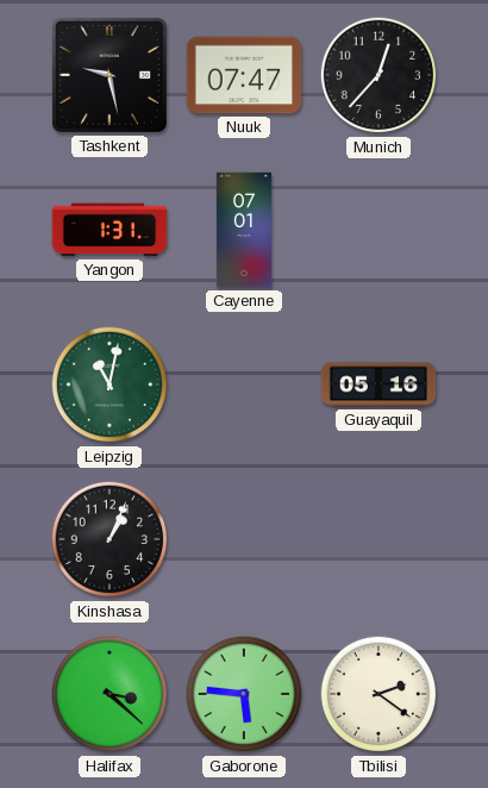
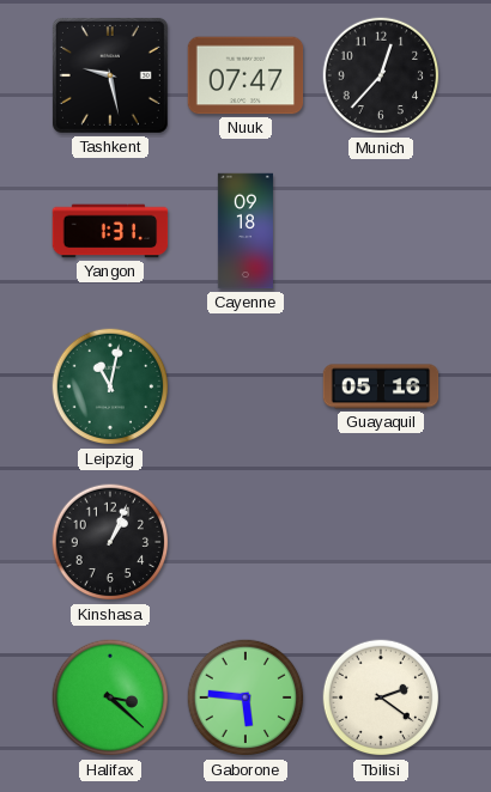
Cayenne: 07:01 -> 09:18 (245, 231)
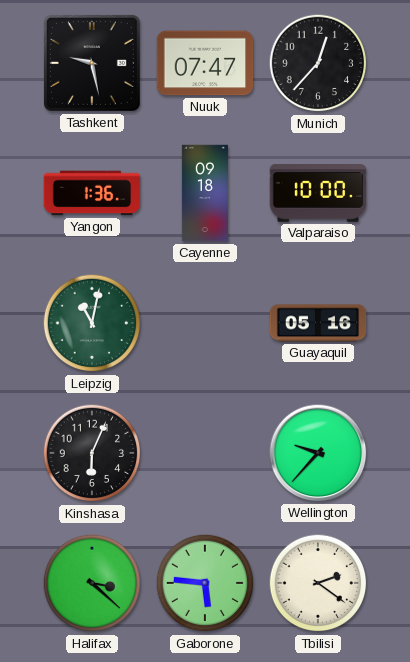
Yangon: 1:31 -> 1:36 (92, 193)
Valparaiso: none -> 10:00 (318, 193)
Kinshasa: 1:04 -> 6:04 (92, 453)
Wellington: none -> 9:37 (318, 453)
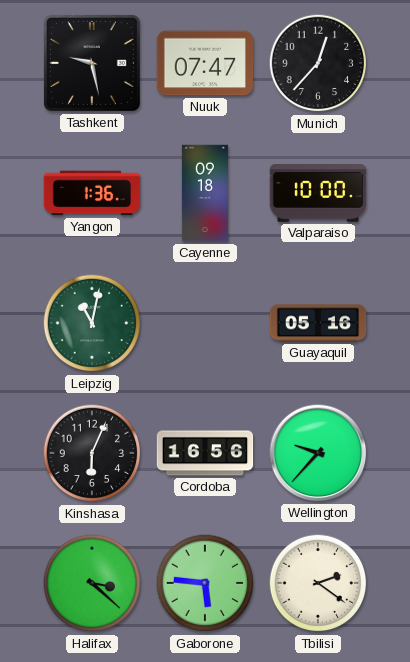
Cordoba: none -> 16:56 (205, 453)
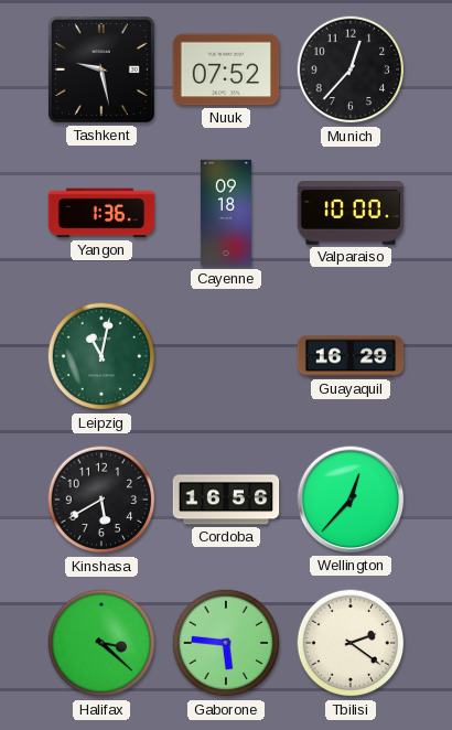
Nuuk: 07:47 -> 07:52 (226, 69)
Guayaquil: 05:16 -> 16:29 (351, 356)
Kinshasa: 6:04 -> 5:40 (101, 500)
Wellington: 9:37 -> 12:37 (351, 500)
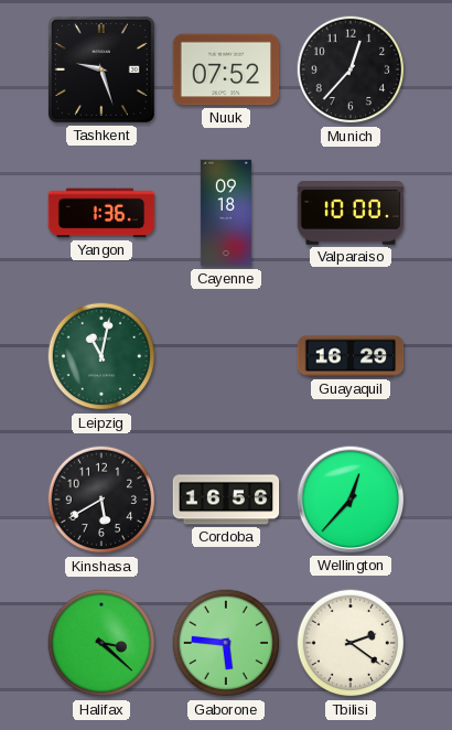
Tashkent: 9:28 -> 9:27 (101, 69)
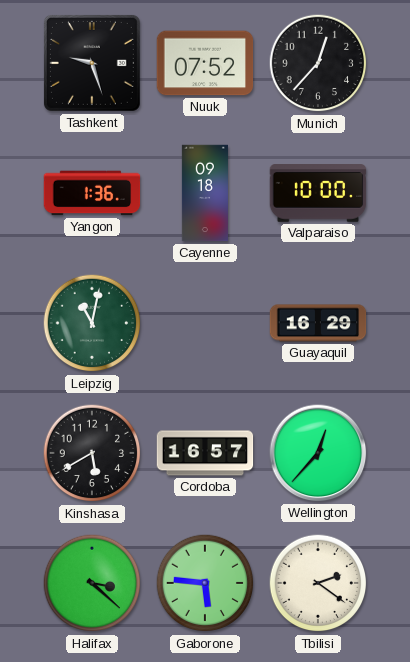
Cordoba: 16:56 -> 16:57 (205, 453)
